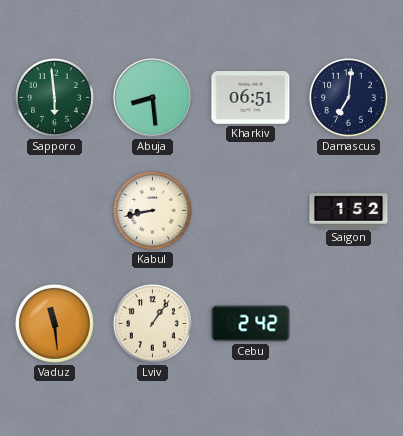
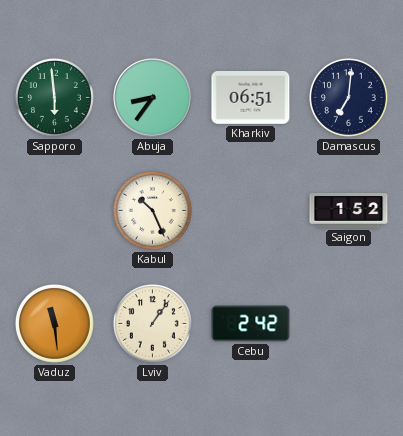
Abuja: 8:29 -> 8:36 (153, 98)
Kabul: 8:43 -> 10:26 (152, 210)
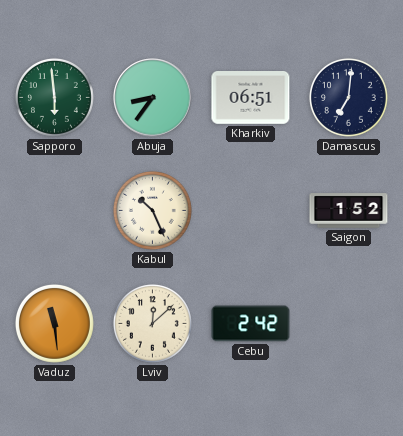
Lviv: 1:06 -> 12:08 (152, 323)
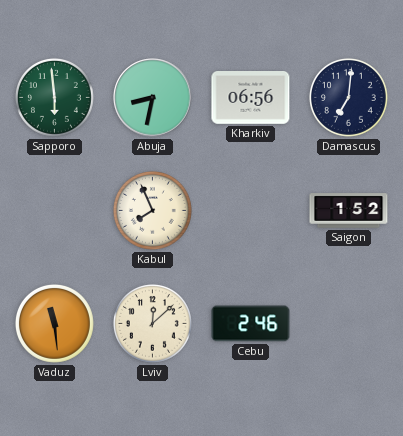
Abuja: 8:36 -> 8:32 (153, 98)
Kharkiv: 06:51 -> 06:56 (251, 98)
Kabul: 10:26 -> 7:56 (152, 210)
Cebu: 2:42 -> 2:46 (251, 324)
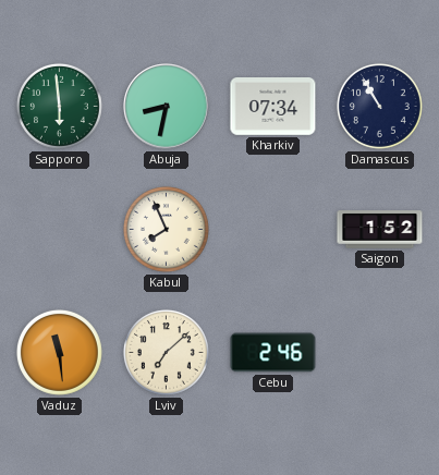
Kharkiv: 06:56 -> 07:34 (273, 107)
Damascus: 7:01 -> 10:55 (379, 106)
Lviv: 12:08 -> 7:08 (166, 352)
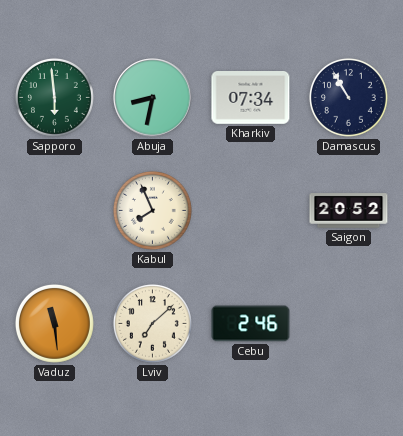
Saigon: 1:52 -> 20:52 (349, 211)
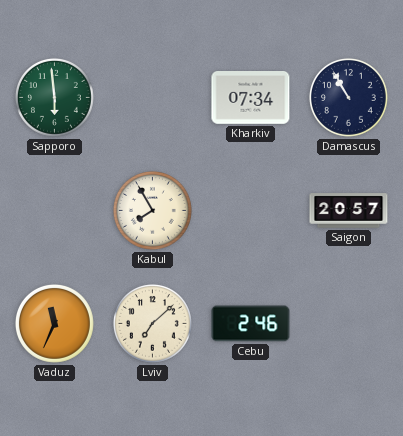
Abuja: 8:32 -> none (153, 98)
Kabul: 7:56 -> 7:55 (152, 210)
Saigon: 20:52 -> 20:57 (349, 211)
Vaduz: 11:29 -> 11:34 (54, 323)
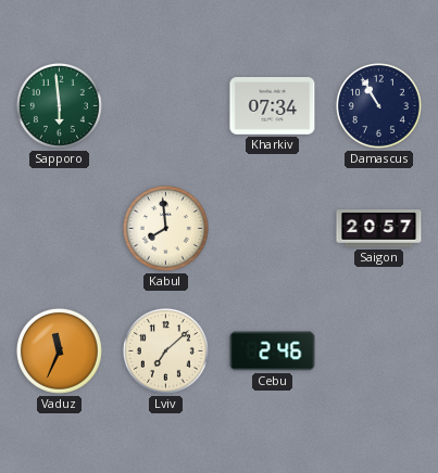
Kabul: 7:55 -> 7:59 (165, 228)
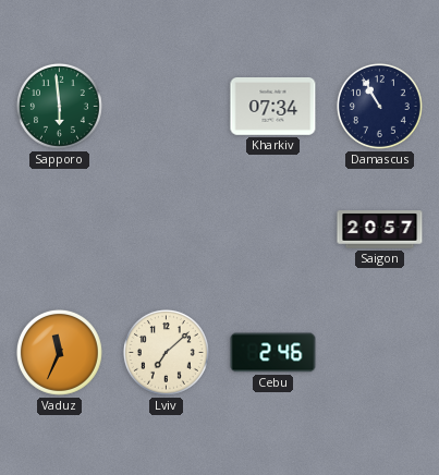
Kabul: 7:59 -> none (165, 228)
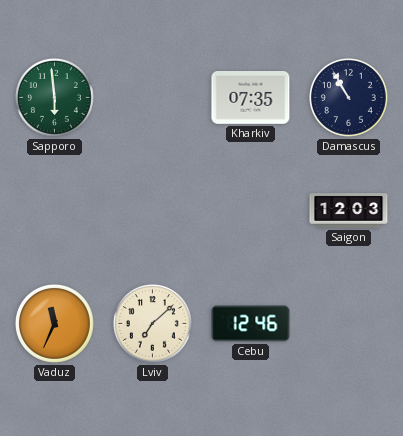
Kharkiv: 07:34 -> 07:35 (251, 98)
Saigon: 20:57 -> 12:03 (349, 211)
Cebu: 2:46 -> 12:46 (251, 324)
